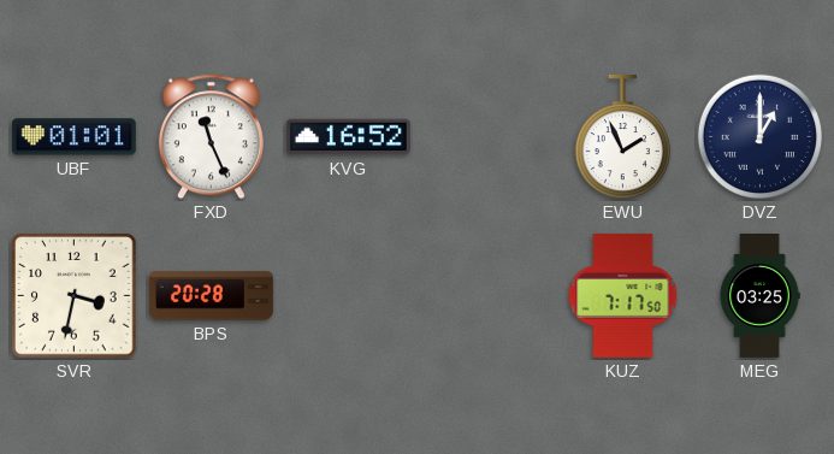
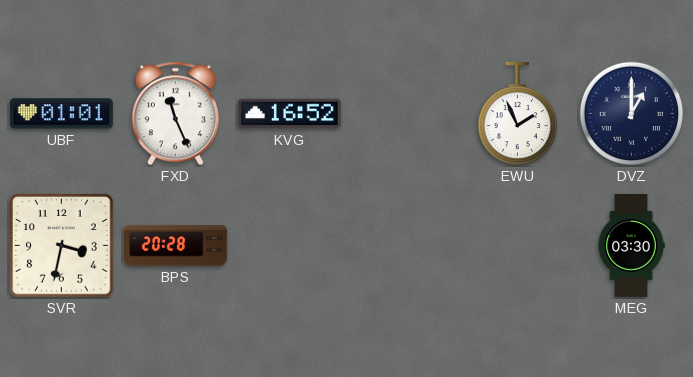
KUZ: 7:17 -> none (623, 295)
MEG: 03:25 -> 03:30 (631, 246)
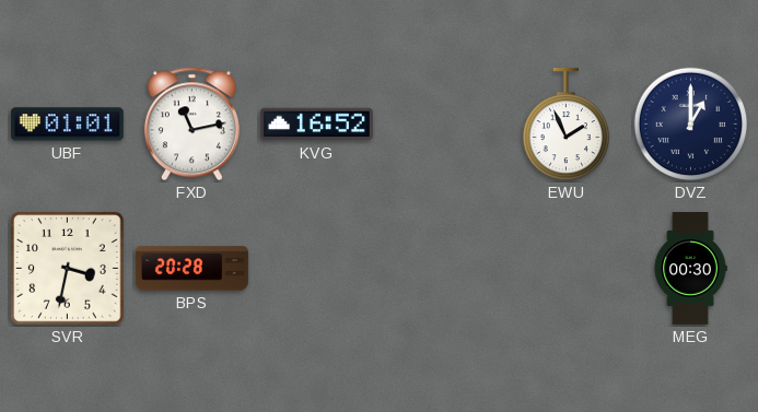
FXD: 11:26 -> 11:13 (191, 125)
MEG: 03:30 -> 00:30 (690, 269)
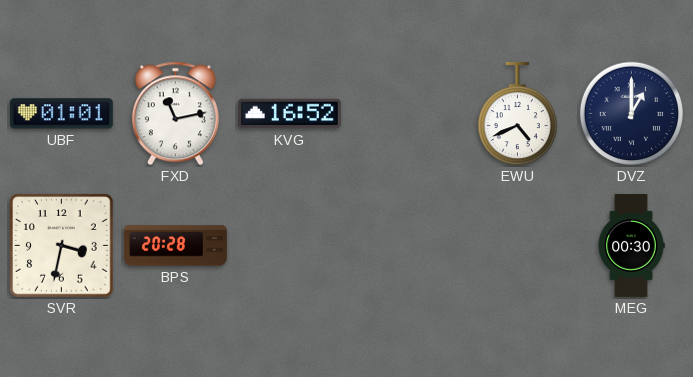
EWU: 1:56 -> 4:41 (517, 114)
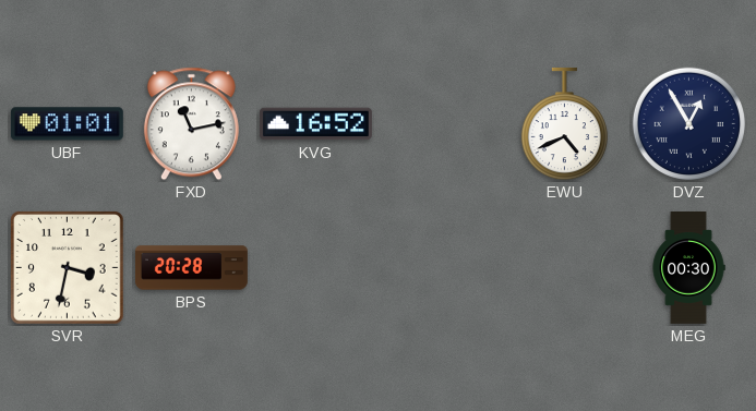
DVZ: 1:00 -> 12:55 (689, 124)
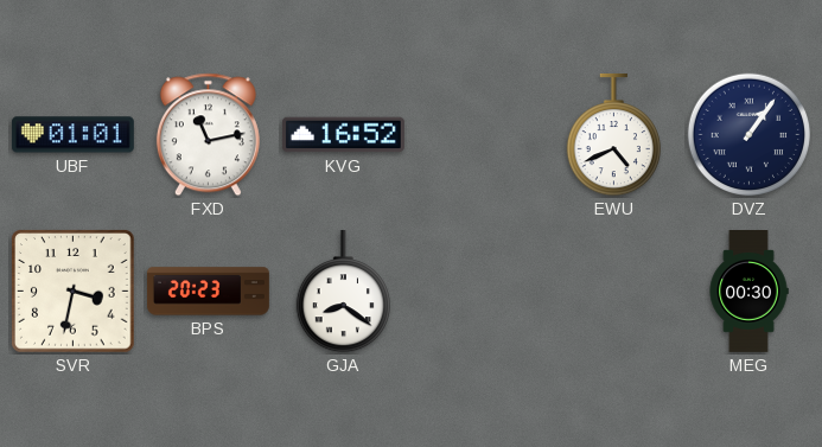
DVZ: 12:55 -> 1:06 (750, 135)
BPS: 20:28 -> 20:23 (208, 292)
GJA: none -> 8:21 (343, 292)
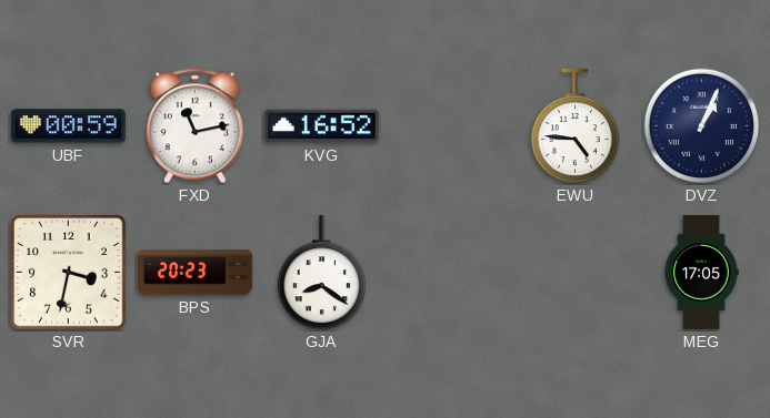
UBF: 01:01 -> 00:59 (68, 126)
EWU: 4:41 -> 4:46 (574, 126)
DVZ: 1:06 -> 1:04 (702, 126)
MEG: 00:30 -> 17:05 (701, 273)
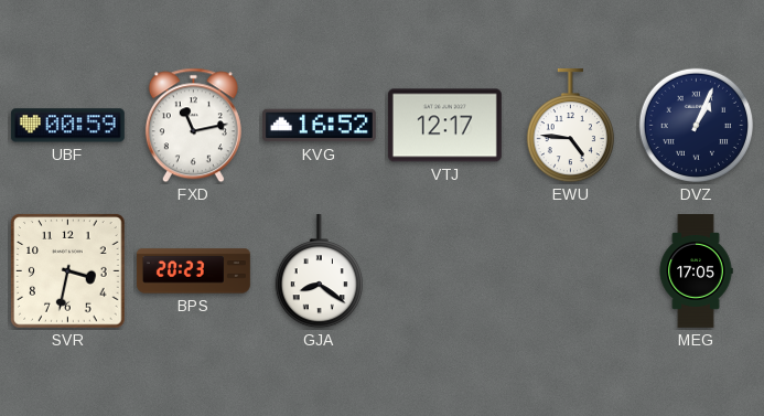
VTJ: none -> 12:17 (444, 126)
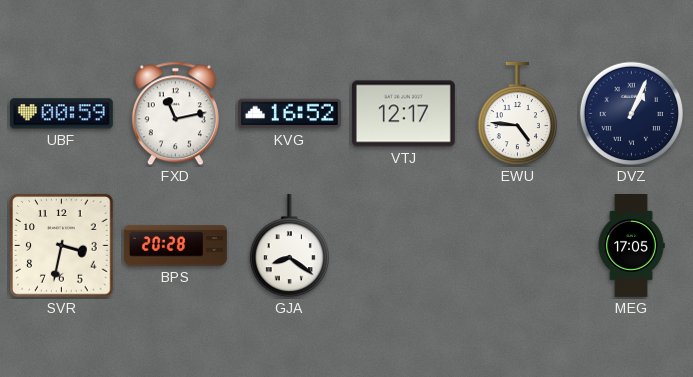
BPS: 20:23 -> 20:28 (175, 246)
